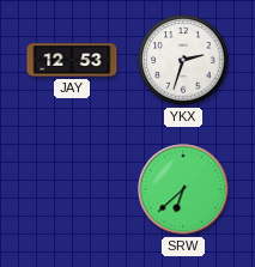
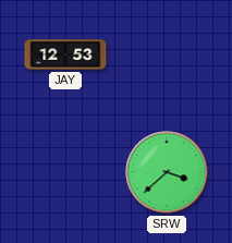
YKX: 2:33 -> none (183, 60)
SRW: 6:38 -> 3:38 (167, 172)
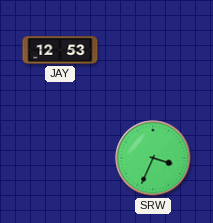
SRW: 3:38 -> 3:34 (153, 158)
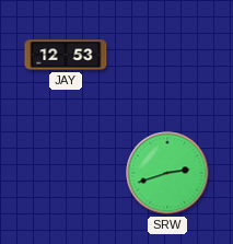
SRW: 3:34 -> 2:42 (167, 173)
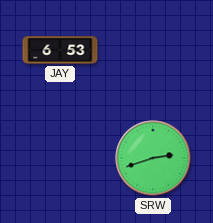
JAY: 12:53 -> 6:53 (60, 50)
